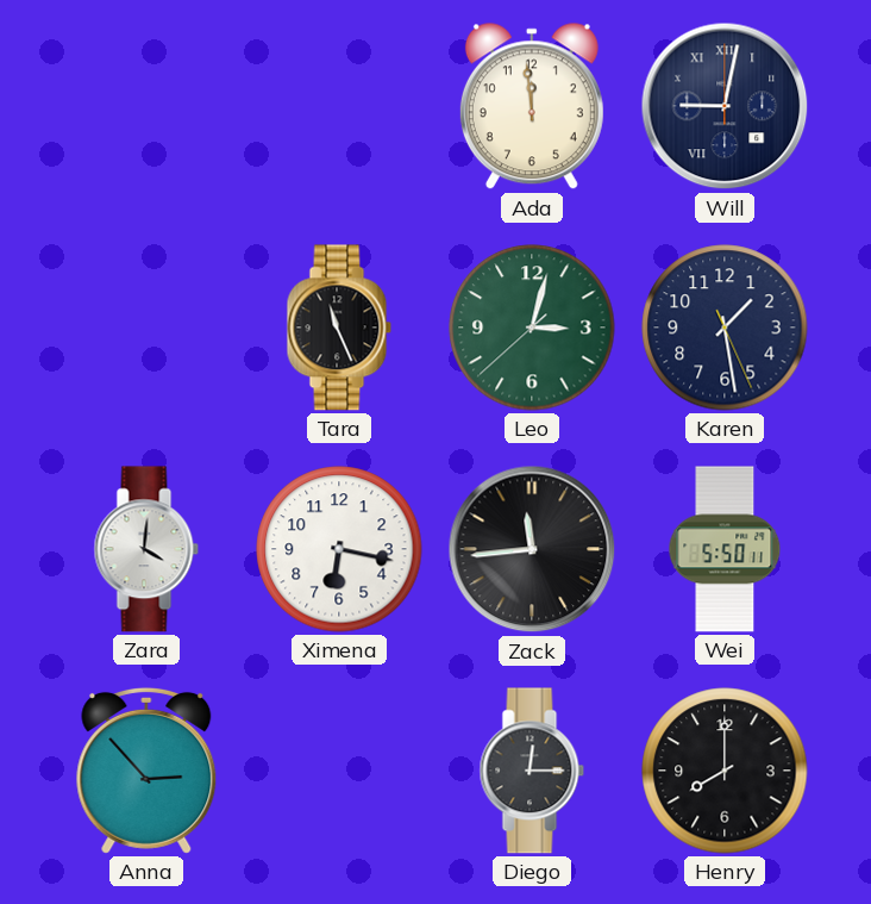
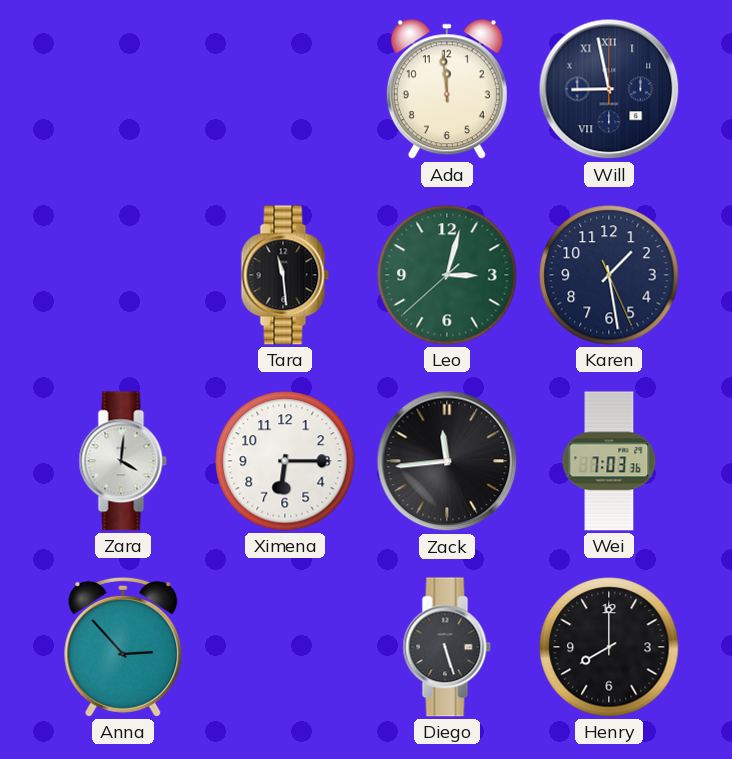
Will: 9:02 -> 8:58 (609, 89)
Tara: 11:26 -> 11:29 (285, 275)
Ximena: 6:17 -> 6:15 (285, 461)
Wei: 5:50 -> 7:03 (609, 461)
Diego: 12:15 -> 5:27 (447, 647)
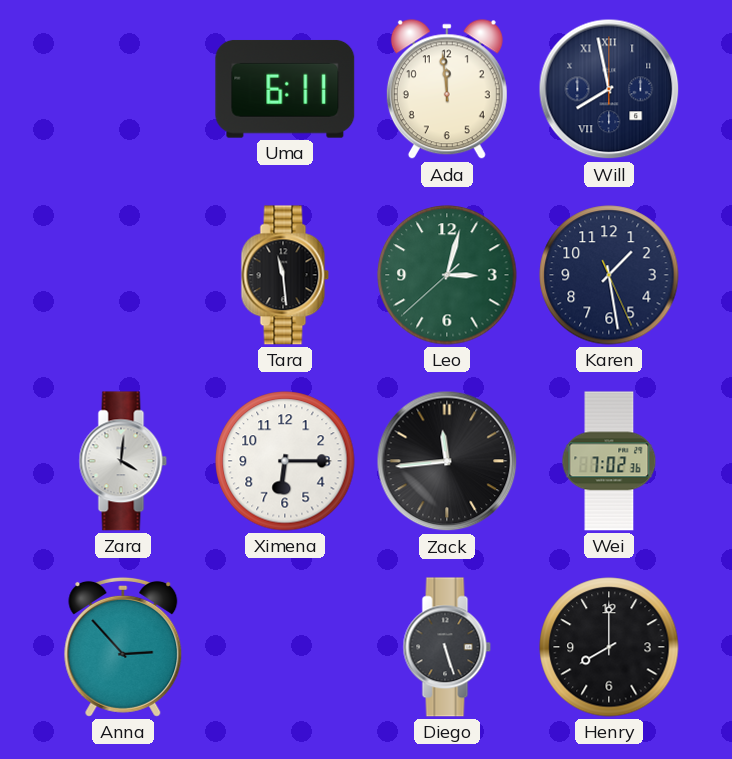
Uma: none -> 6:11 (285, 89)
Will: 8:58 -> 7:58 (609, 89)
Wei: 7:03 -> 7:02 (609, 461)
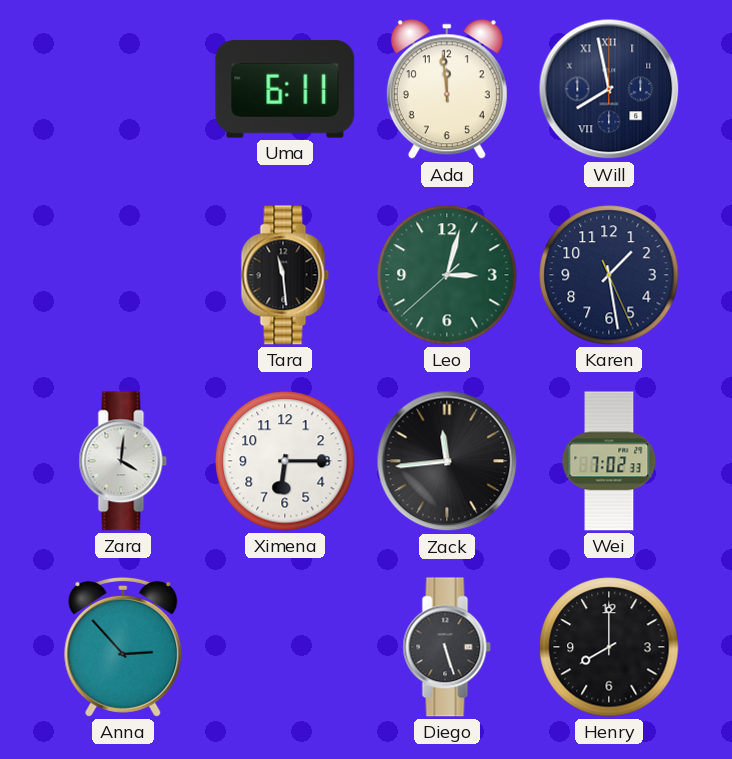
Wei: 7:02:36 -> 7:02:33 (609, 461)
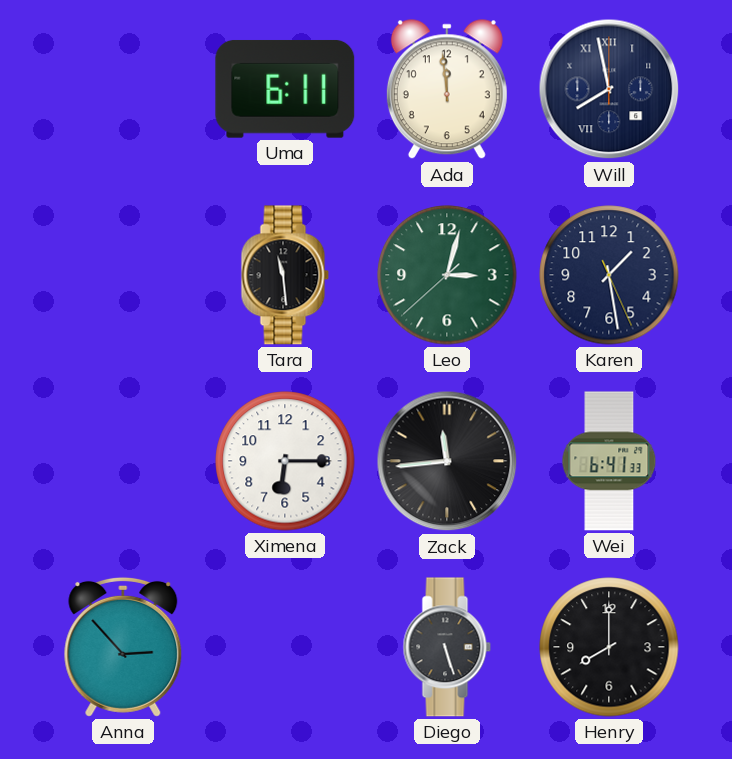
Zara: 4:01 -> none (123, 461)
Wei: 7:02 -> 6:41 (609, 461)
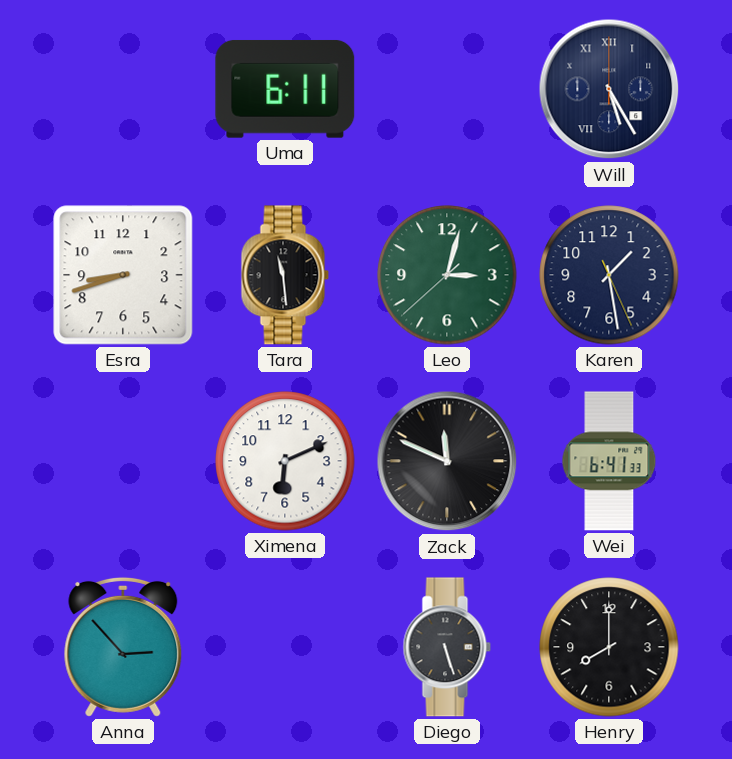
Ada: 11:59 -> none (447, 90)
Will: 7:58 -> 5:25 (609, 89)
Esra: none -> 8:42 (123, 275)
Ximena: 6:15 -> 6:11 (285, 461)
Zack: 11:44 -> 11:49 (447, 461)
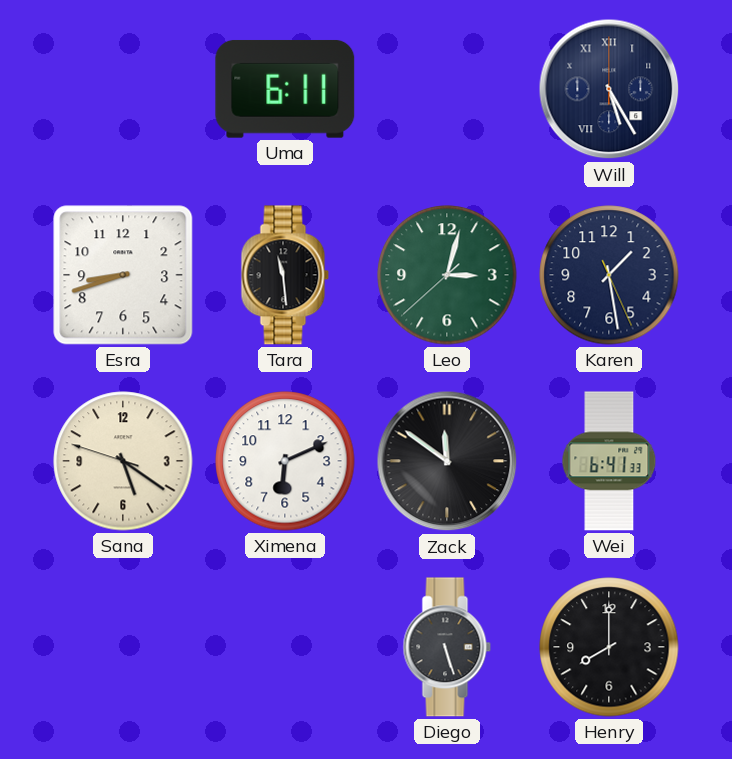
Sana: none -> 5:20 (123, 461)
Zack: 11:49 -> 11:51 (447, 461)
Anna: 2:53 -> none (123, 647)
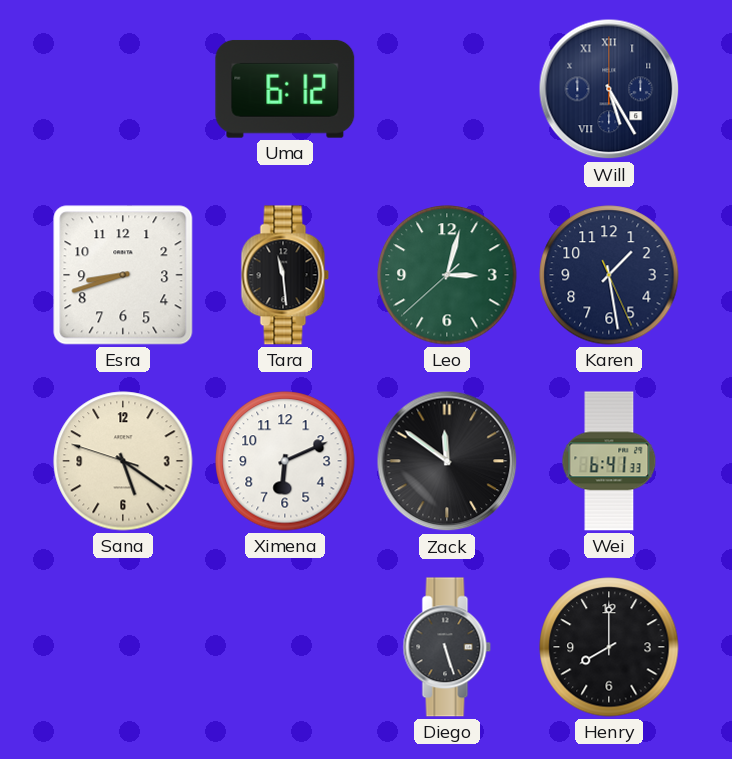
Uma: 6:11 -> 6:12 (285, 89)
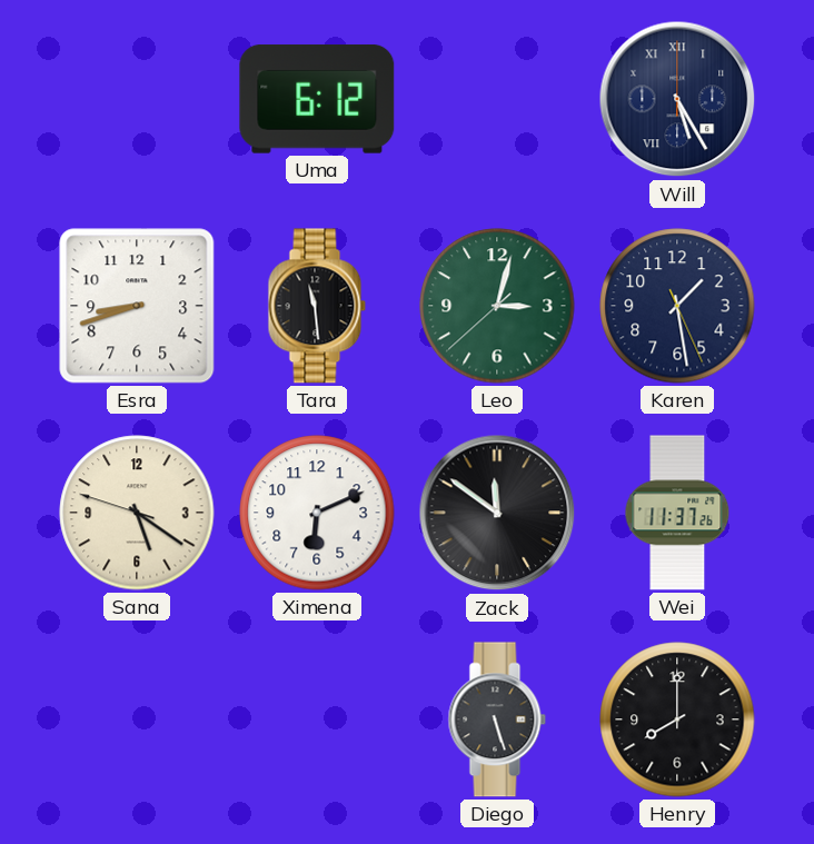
Wei: 6:41 -> 11:37 (677, 513)
